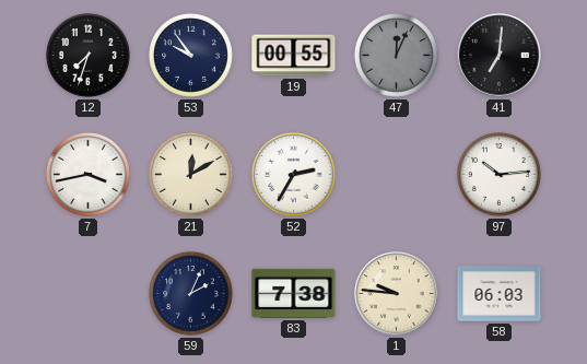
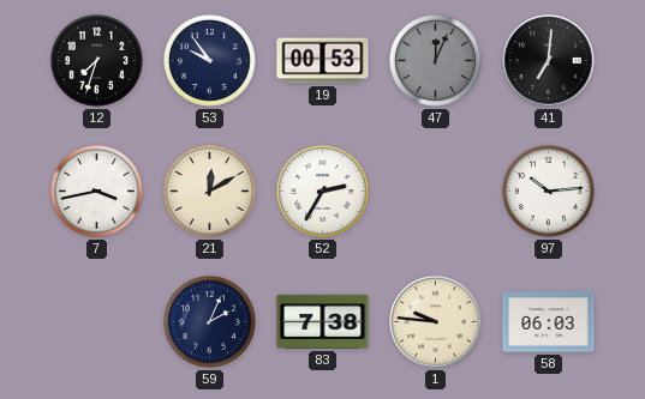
19: 00:55 -> 00:53 (323, 61)
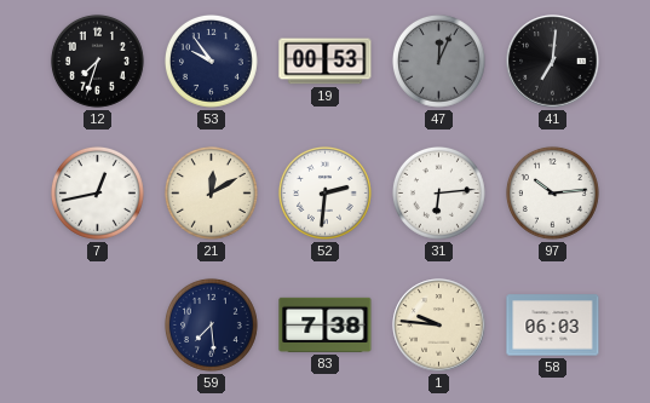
7: 3:43 -> 12:43 (97, 192)
52: 2:35 -> 2:31 (324, 192)
31: none -> 6:14 (438, 192)
59: 2:04 -> 7:29 (211, 324)
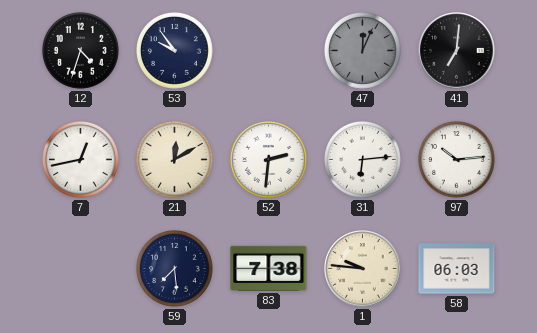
12: 7:33 -> 4:33 (80, 50)
19: 00:53 -> none (326, 62)
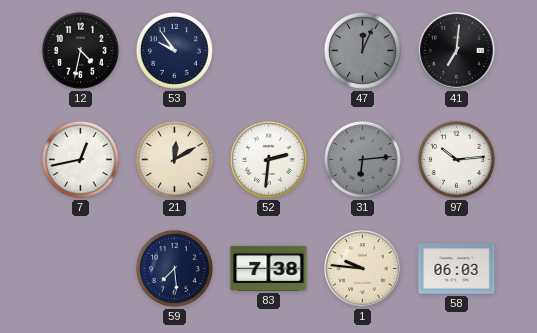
12: 4:33 -> 4:32 (80, 50)
31 dial: white -> grey (362, 159)
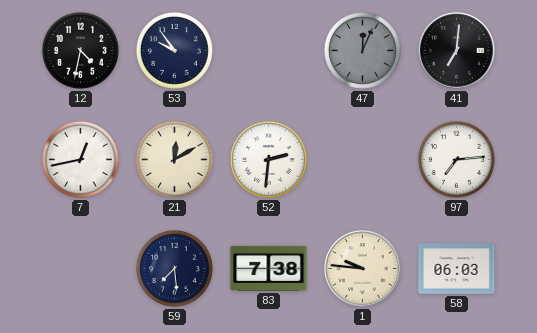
31: 6:14 -> none (362, 159)
97: 10:14 -> 7:14 (456, 159)
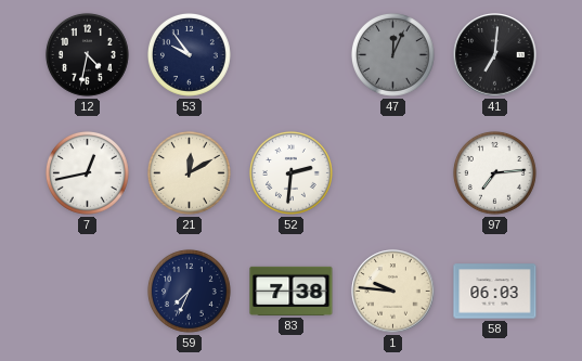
59: 7:29 -> 7:34 (189, 291)
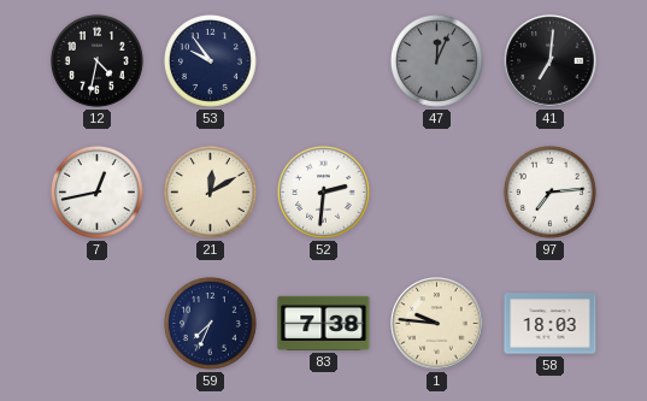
58: 06:03 -> 18:03 (551, 324)
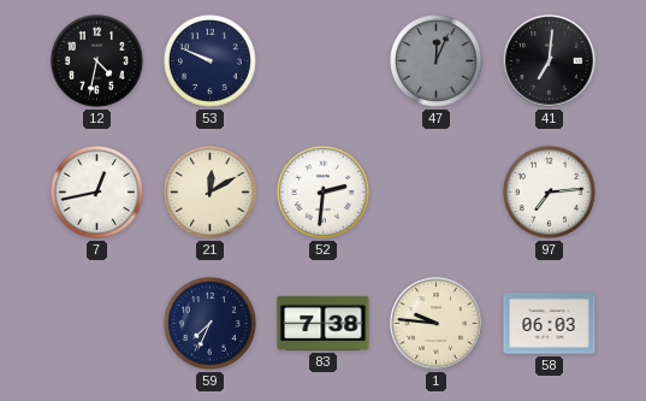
53: 9:54 -> 9:49 (209, 60)
58: 18:03 -> 06:03 (550, 324)
